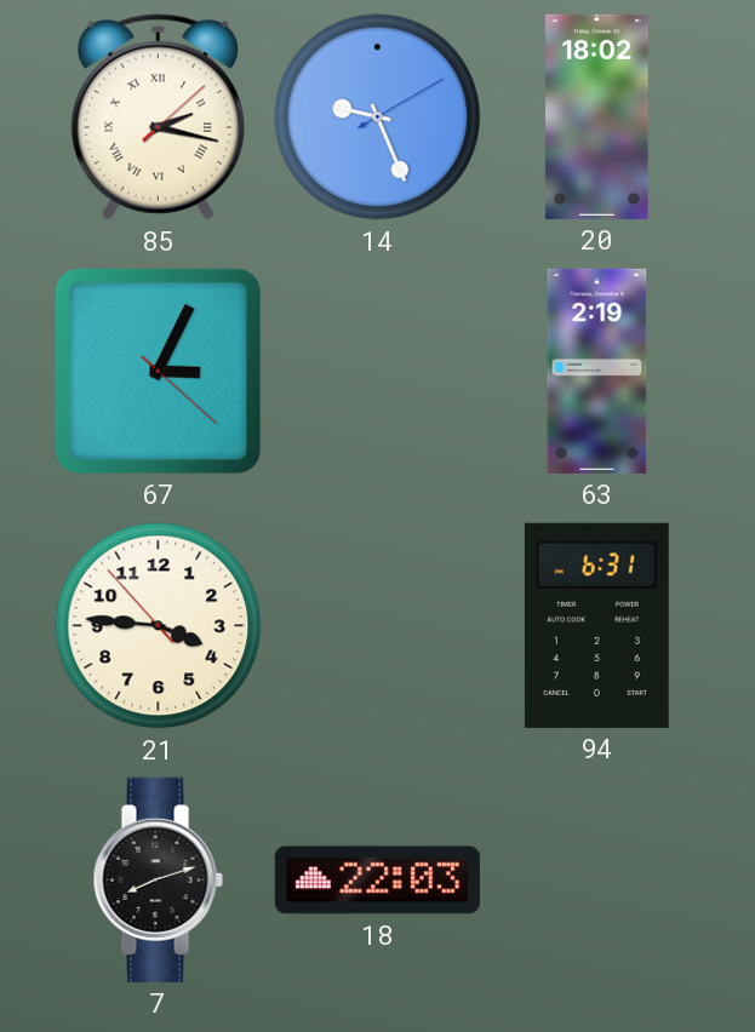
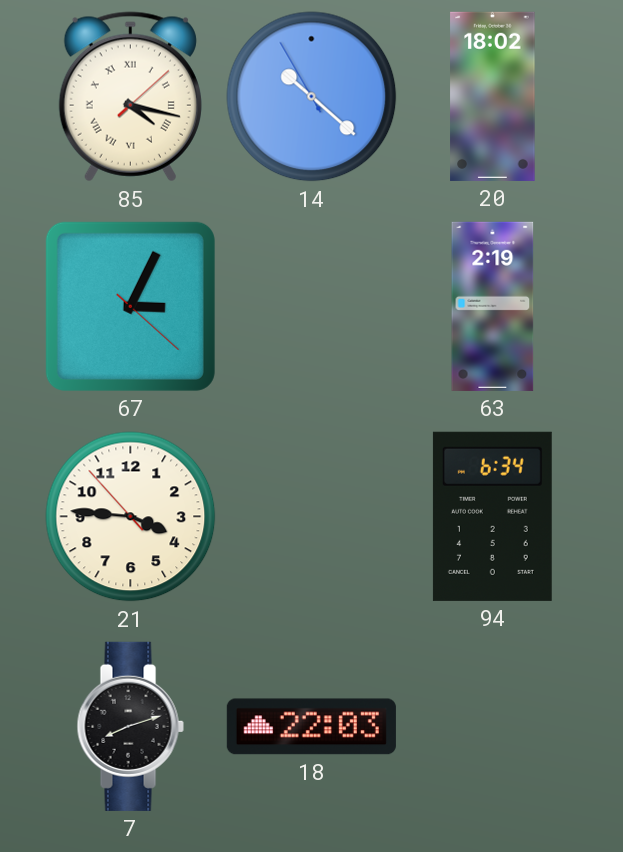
85: 2:17 -> 4:17 (130, 97)
14: 9:26 -> 10:21 (312, 97)
94: 6:31 -> 6:34 (492, 516)
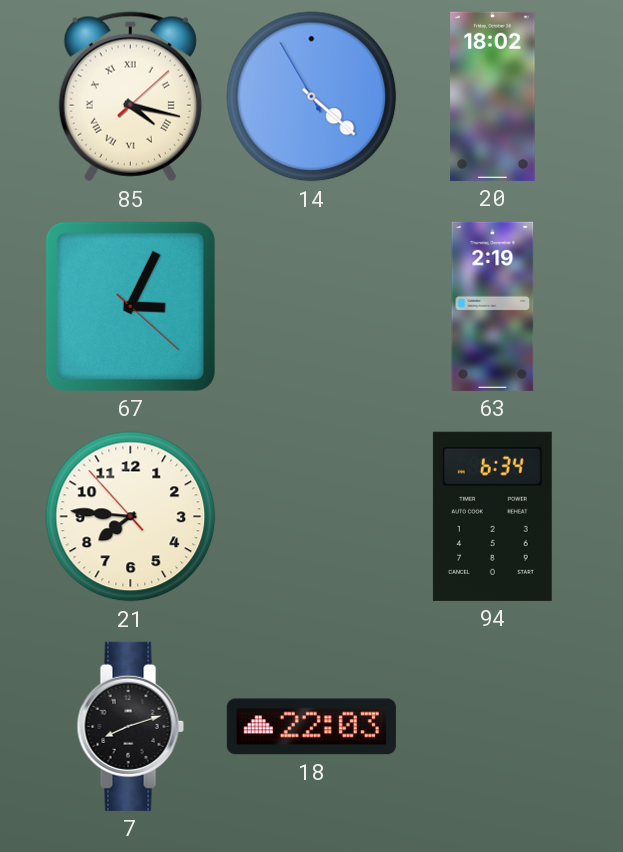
14: 10:21 -> 4:21 (312, 97)
21: 3:45 -> 7:45 (131, 517)
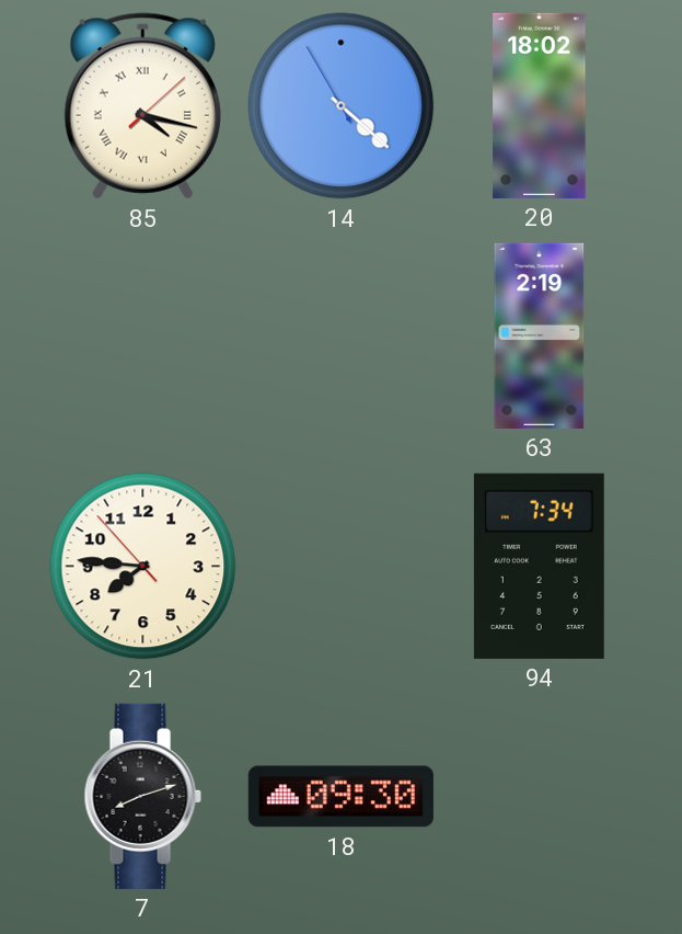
67: 3:04 -> none (130, 306)
94: 6:34 -> 7:34 (539, 566)
18: 22:03 -> 09:30 (340, 797)
